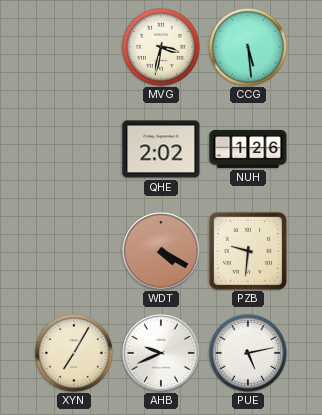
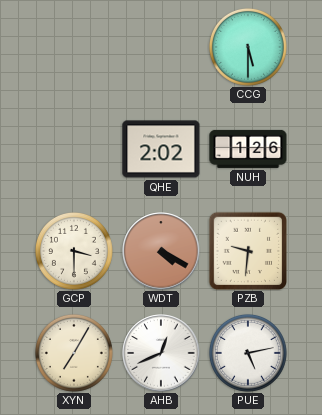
MVG: 3:32 -> none (161, 47)
CCG: 5:29 -> 5:30 (248, 47)
GCP: none -> 3:30 (74, 251)
AHB: 9:41 -> 12:41 (161, 353)
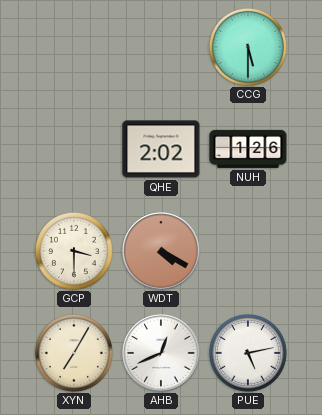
PZB: 9:31 -> none (247, 250)
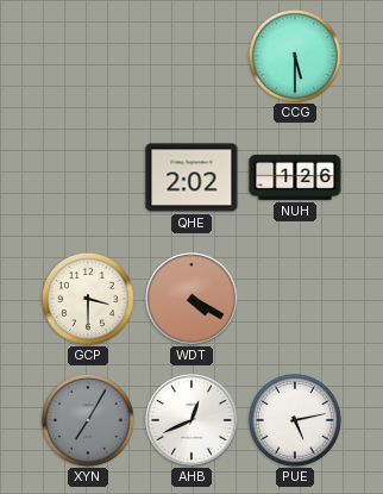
XYN dial: cream -> grey (88, 420)
